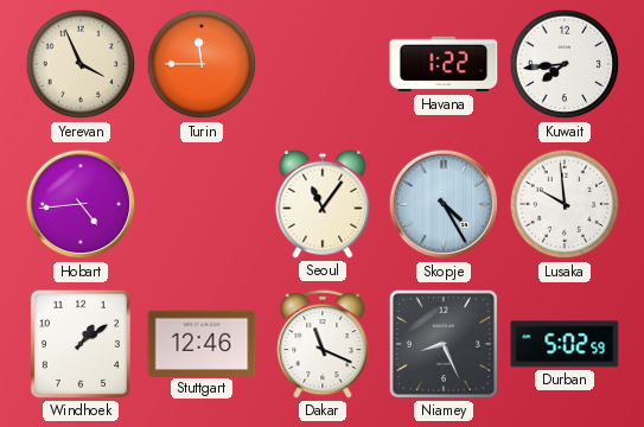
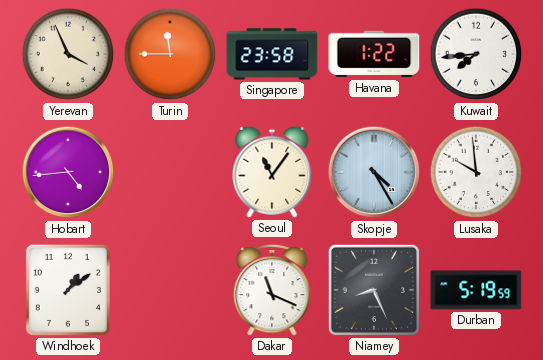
Singapore: none -> 23:58 (272, 54)
Stuttgart: 12:46 -> none (202, 343)
Durban: 5:02 -> 5:19 (476, 290)
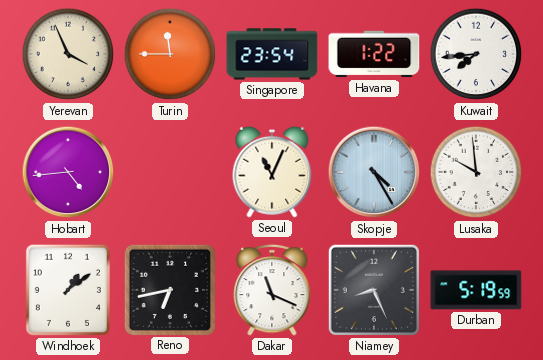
Singapore: 23:58 -> 23:54 (272, 54)
Seoul: 11:06 -> 11:04 (272, 172)
Reno: none -> 6:43 (169, 289)
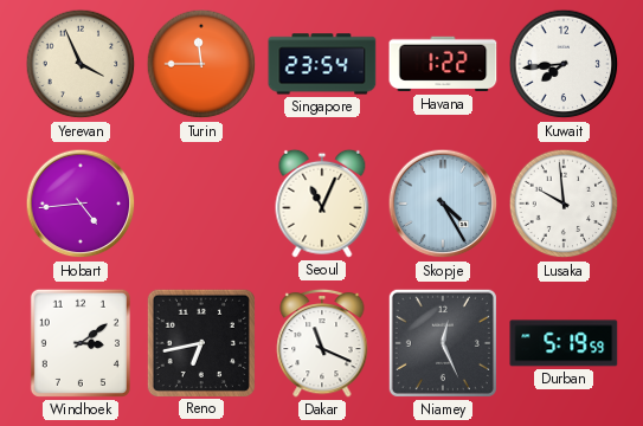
Windhoek: 1:09 -> 3:09 (81, 343)
Niamey: 8:26 -> 12:26 (443, 343)
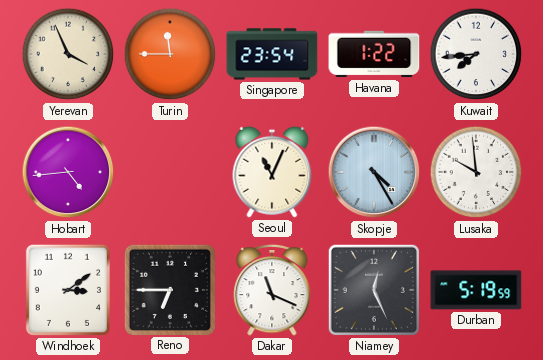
Reno: 6:43 -> 6:45 (169, 289)
